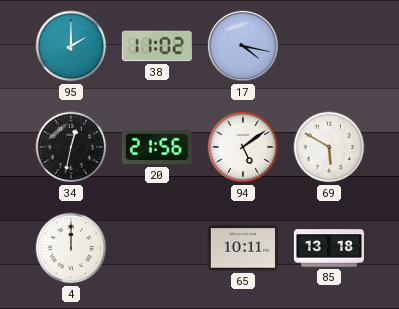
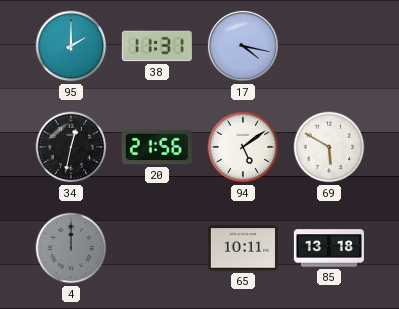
38: 11:02 -> 11:31 (157, 46)
4 dial: white -> grey (71, 248)
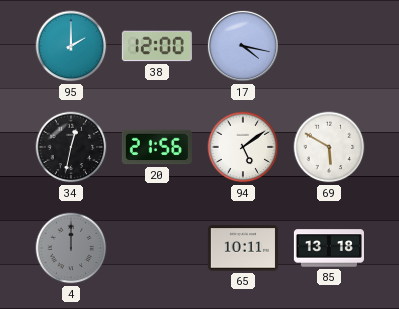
38: 11:31 -> 12:00 (157, 46)
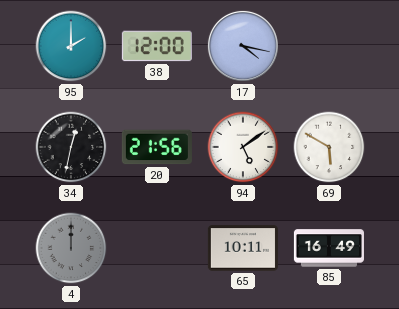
85: 13:18 -> 16:49 (329, 248)
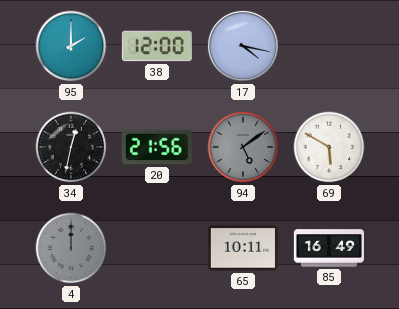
94 dial: white -> grey (243, 147)
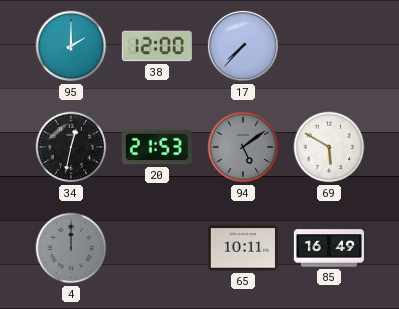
17: 4:17 -> 7:37 (243, 46)
20: 21:56 -> 21:53 (157, 147)
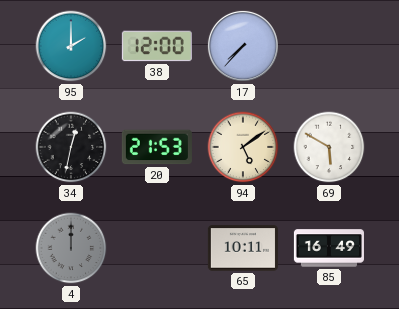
94 dial: grey -> cream (243, 147)
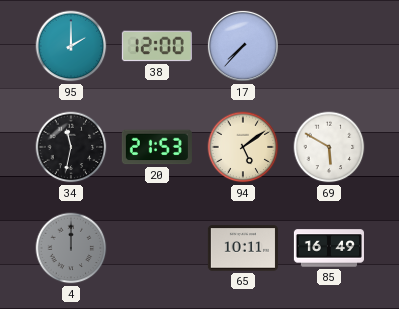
34: 12:32 -> 11:32 (71, 147)
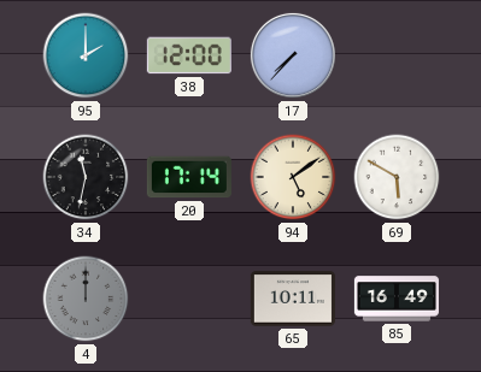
20: 21:53 -> 17:14 (189, 177)
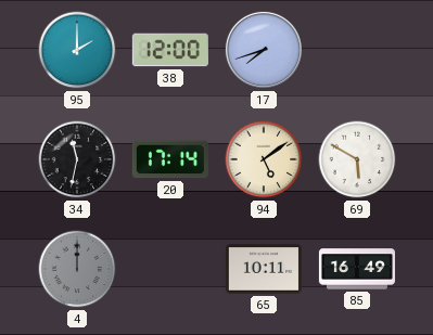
17: 7:37 -> 7:42 (264, 50)
